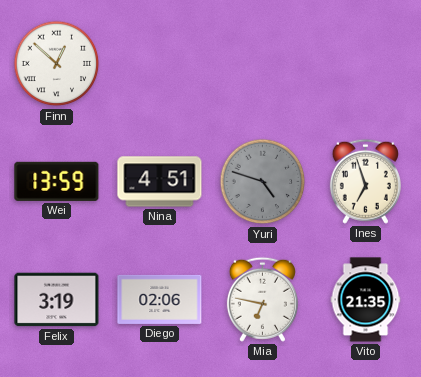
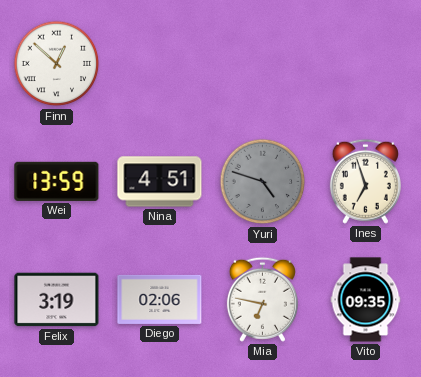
Vito: 21:35 -> 09:35 (366, 300)
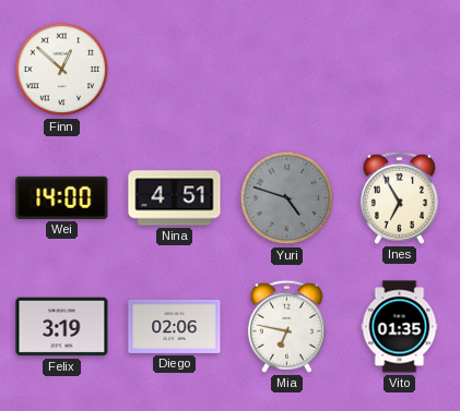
Wei: 13:59 -> 14:00 (62, 197)
Ines: 6:57 -> 6:55 (399, 197)
Vito: 09:35 -> 01:35 (400, 327)
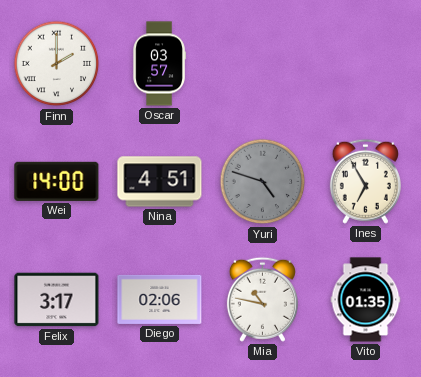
Finn: 12:52 -> 2:00 (57, 64)
Oscar: none -> 03:57 (159, 64)
Felix: 3:19 -> 3:17 (57, 300)
Mia: 6:47 -> 10:47 (262, 299)
